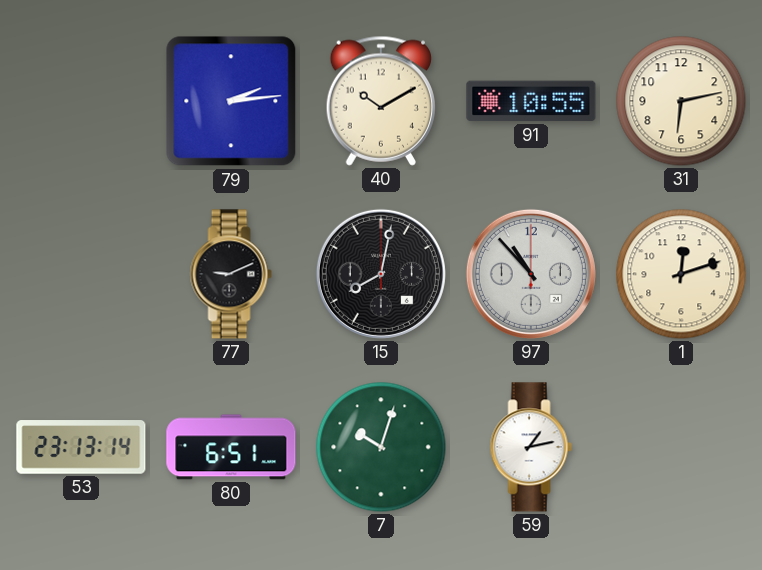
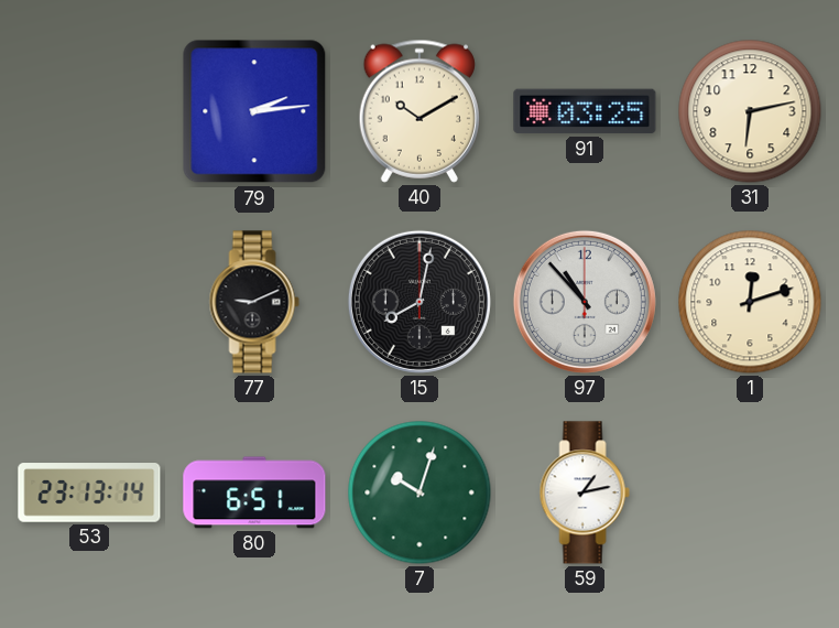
91: 10:55 -> 03:25 (585, 111)
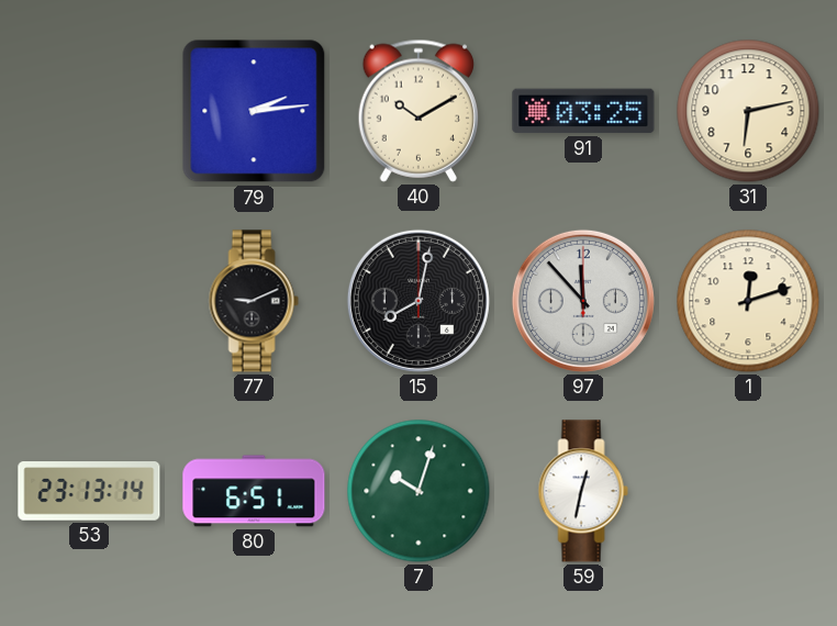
97: 10:53 -> 11:53 (583, 301)
59: 1:13 -> 12:32 (583, 491)
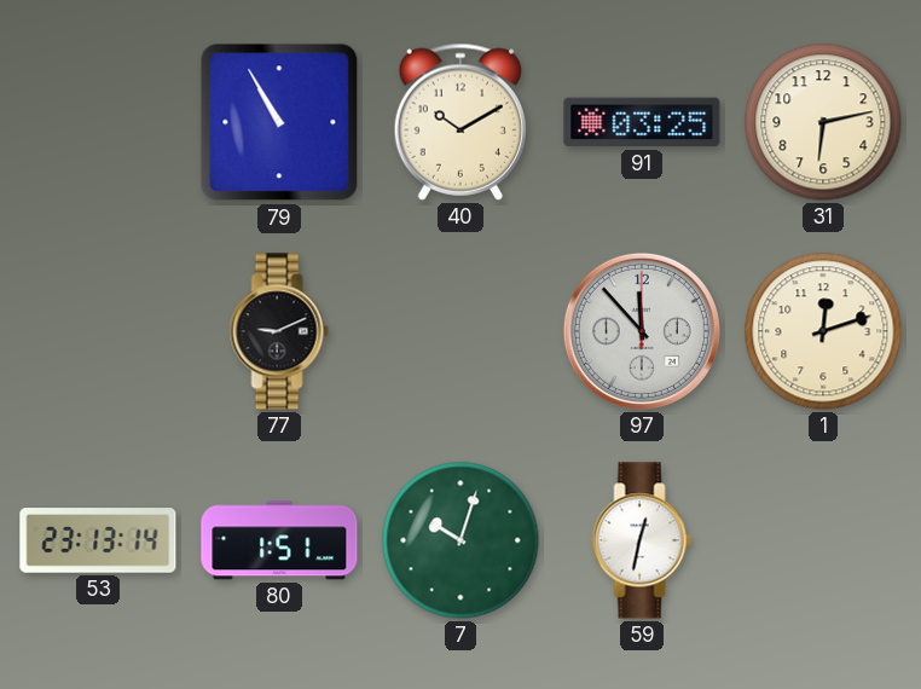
79: 2:14 -> 10:55 (279, 122)
15: 8:02 -> none (418, 301)
80: 6:51 -> 1:51 (279, 540)
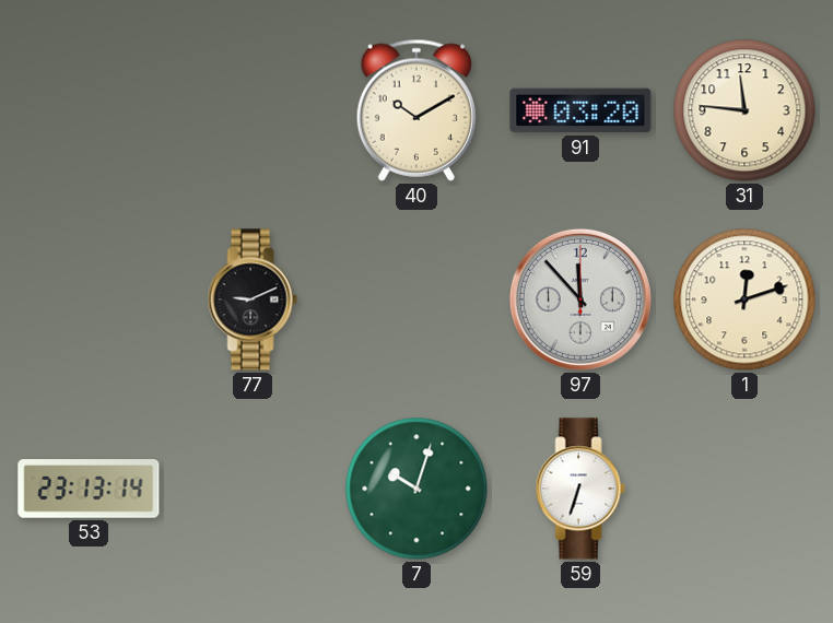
79: 10:55 -> none (279, 122)
91: 03:25 -> 03:20 (580, 110)
31: 6:13 -> 11:46 (744, 110)
80: 1:51 -> none (279, 540)
59: 12:32 -> 6:33 (580, 489)
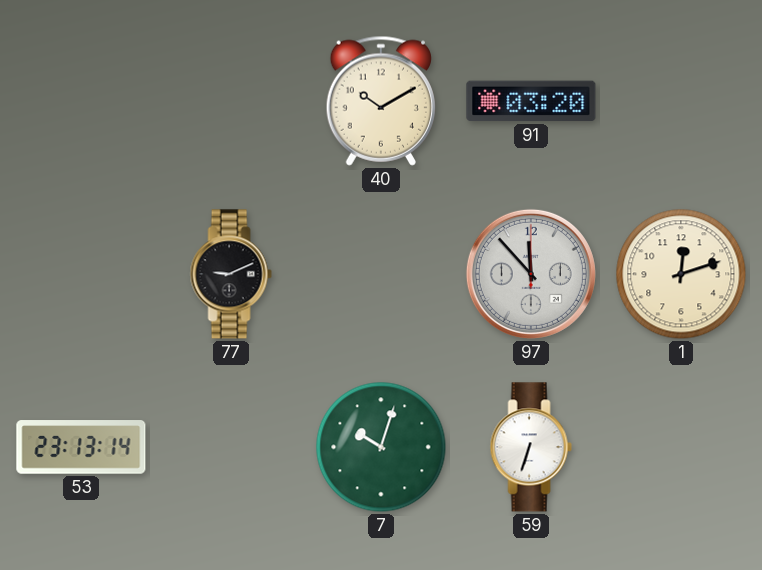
31: 11:46 -> none (744, 110)
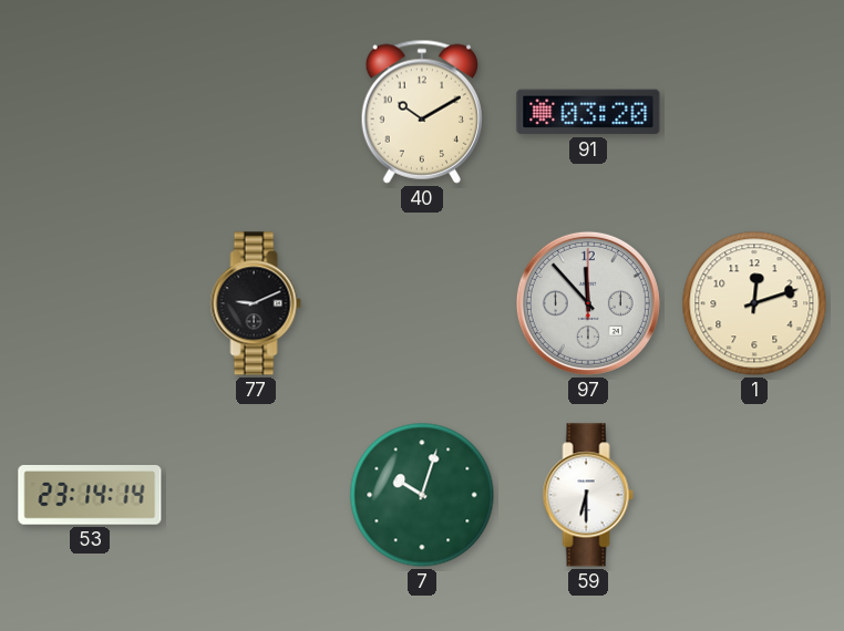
53: 23:13 -> 23:14 (90, 495)
59: 6:33 -> 6:30 (588, 495)
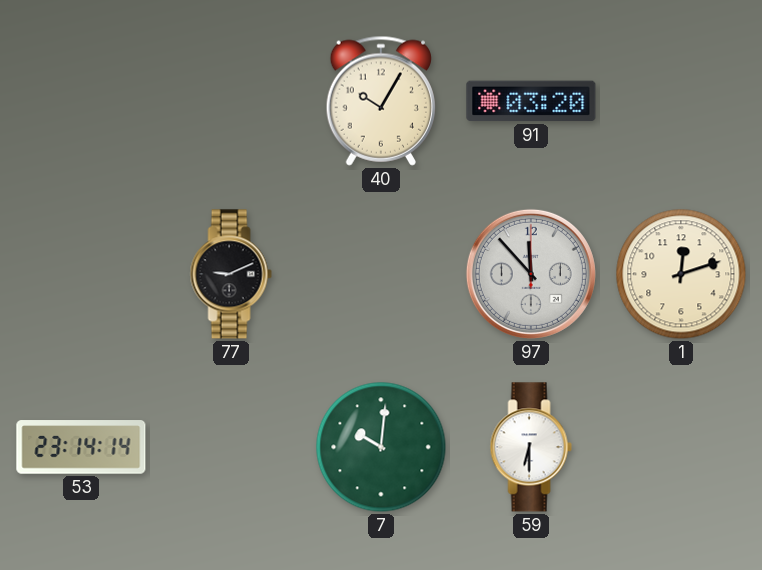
40: 10:10 -> 10:05 (380, 101)
7: 10:03 -> 10:01 (381, 447)
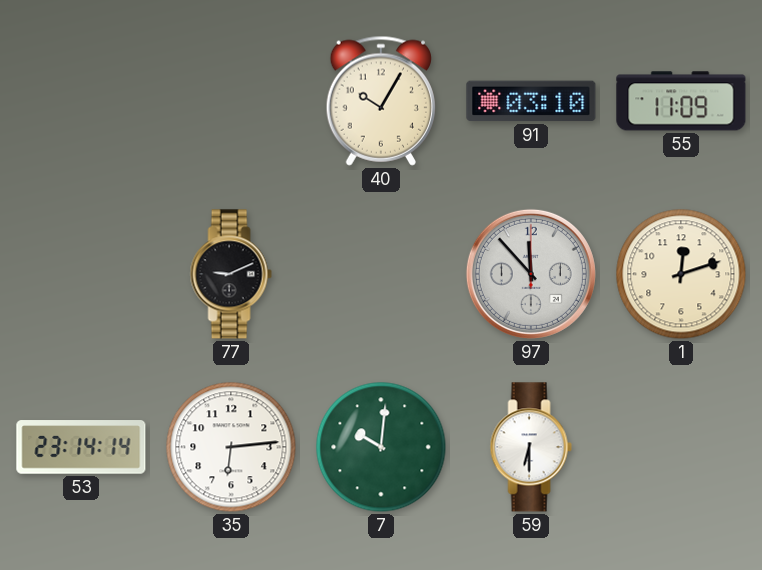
91: 03:20 -> 03:10 (531, 101)
55: none -> 11:09 (681, 101)
35: none -> 6:14 (231, 447)
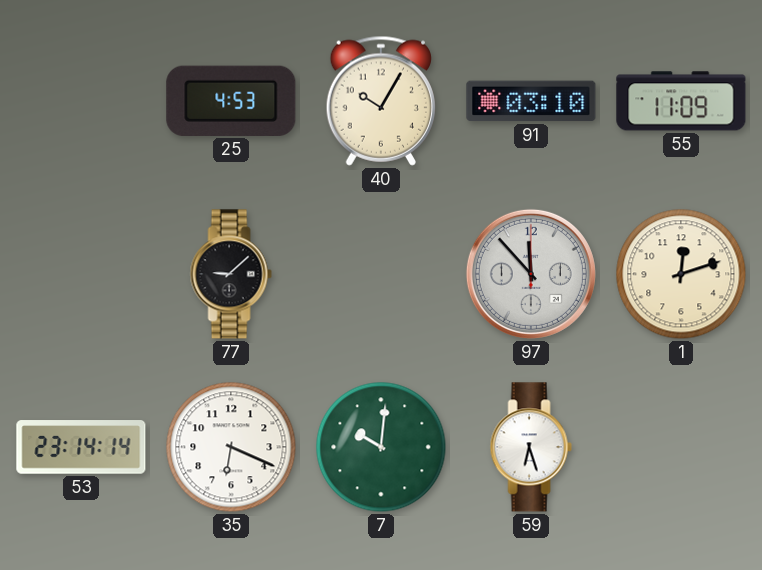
25: none -> 4:53 (231, 101)
77: 9:11 -> 9:08 (231, 274)
35: 6:14 -> 6:19 (231, 447)
59: 6:30 -> 6:27 (531, 447)
